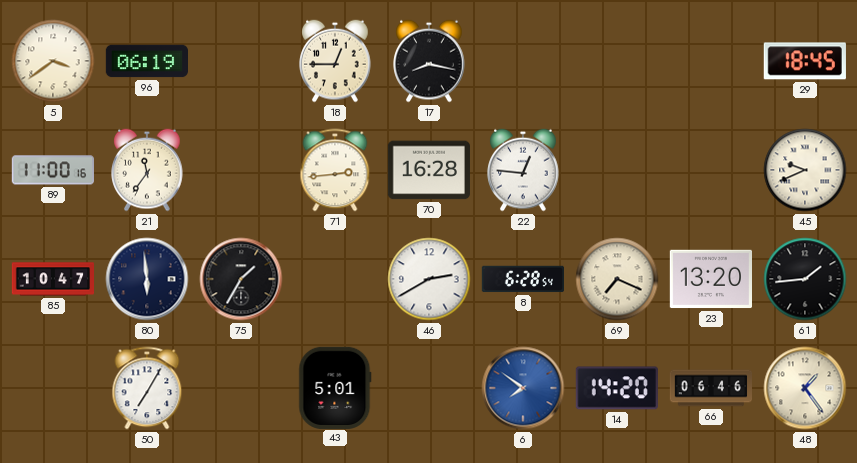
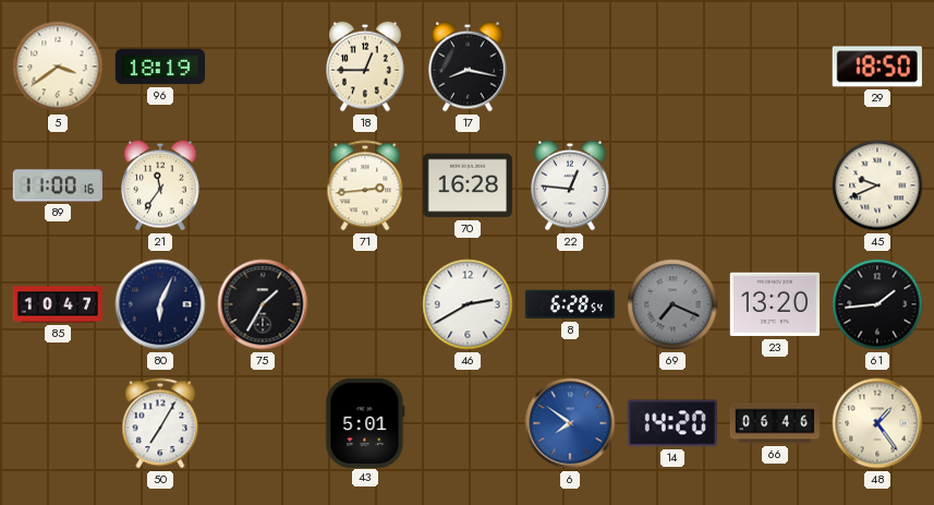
96: 06:19 -> 18:19 (159, 67)
29: 18:45 -> 18:50 (877, 67)
80: 5:59 -> 6:04 (160, 304)
69 dial: cream -> grey (672, 304)
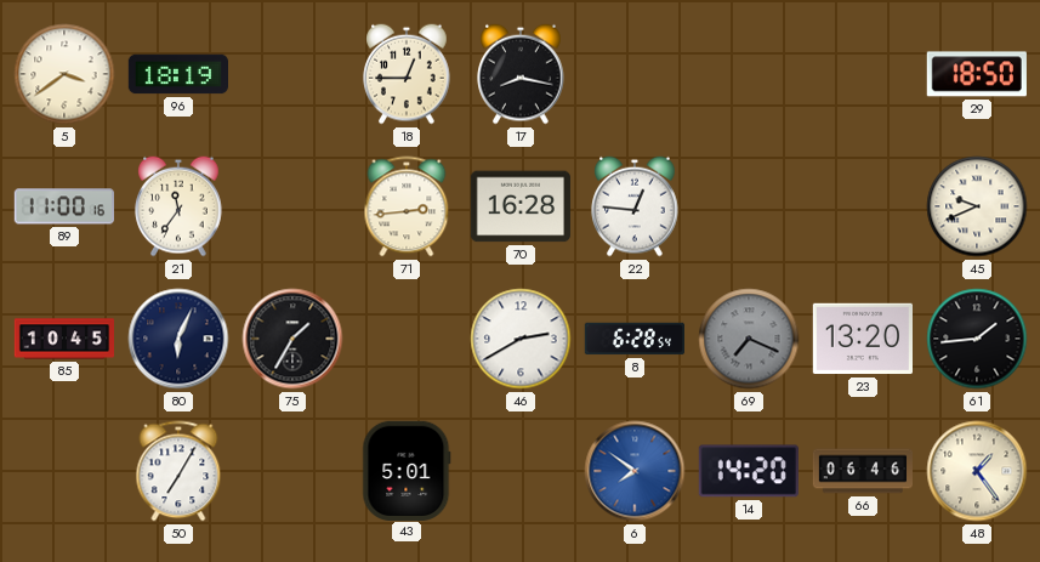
85: 10:47 -> 10:45 (63, 339)
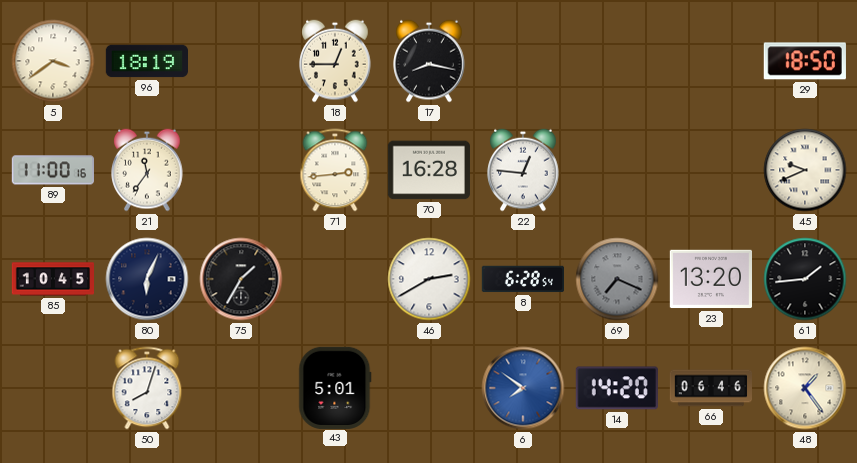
50: 7:05 -> 8:03 (147, 388)
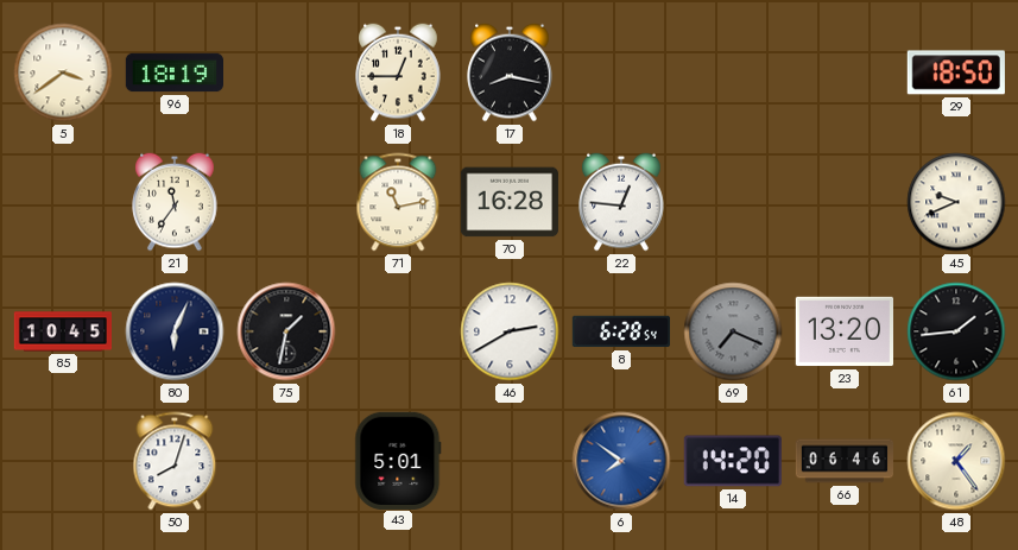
89: 11:00 -> none (53, 170)
71: 2:44 -> 11:13 (398, 202)
75: 1:35 -> 1:32 (286, 331)
